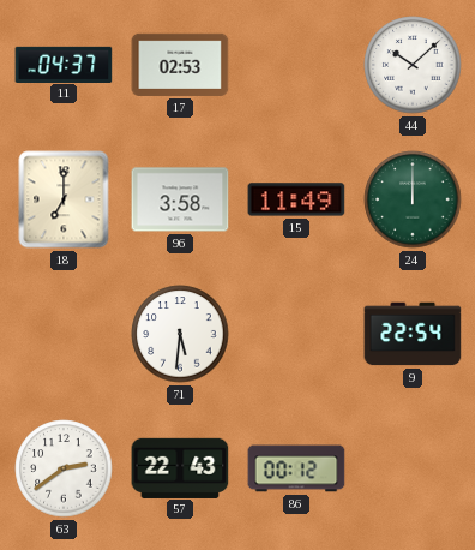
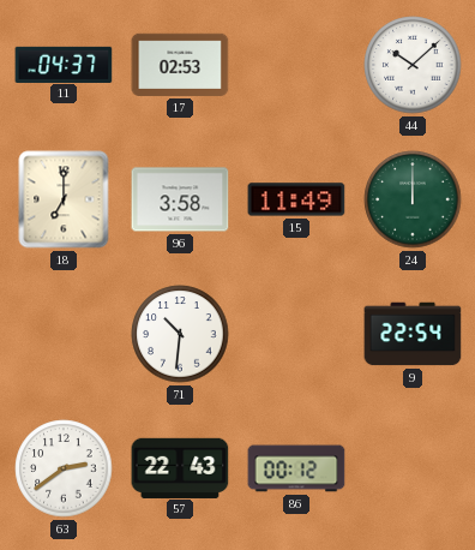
71: 5:31 -> 10:31 (180, 334)
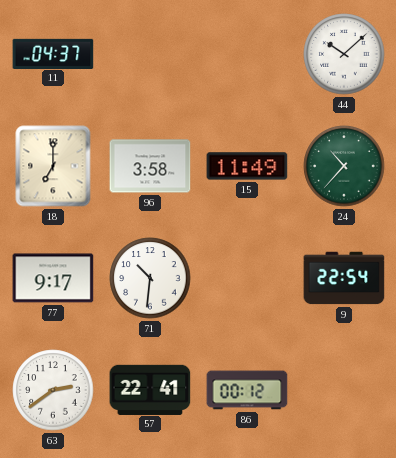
17: 02:53 -> none (180, 65)
24: 12:00 -> 10:37 (344, 166)
77: none -> 9:17 (53, 278)
57: 22:43 -> 22:41 (150, 389)
